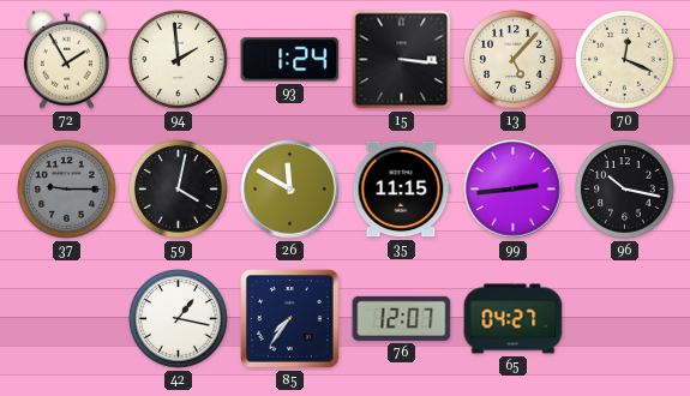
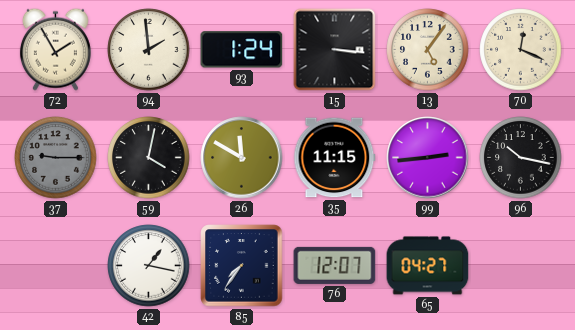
13: 5:07 -> 5:06 (428, 50)
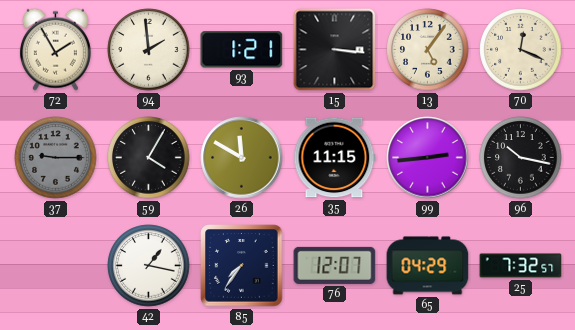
93: 1:24 -> 1:21 (242, 50)
59: 4:02 -> 4:05 (149, 158)
65: 04:27 -> 04:29 (428, 266)
25: none -> 7:32 (521, 266)
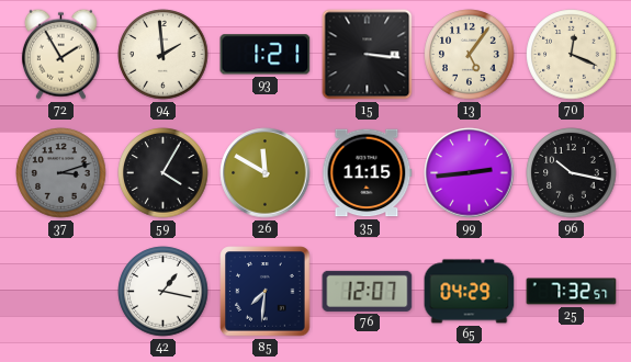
37: 9:15 -> 3:12 (61, 173)
85: 7:36 -> 7:31 (266, 292)
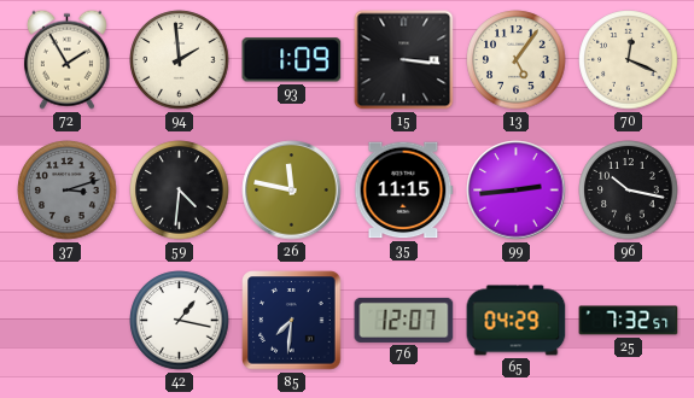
93: 1:21 -> 1:09 (292, 60)
59: 4:05 -> 4:31 (180, 191)
26: 11:50 -> 11:47 (292, 191)
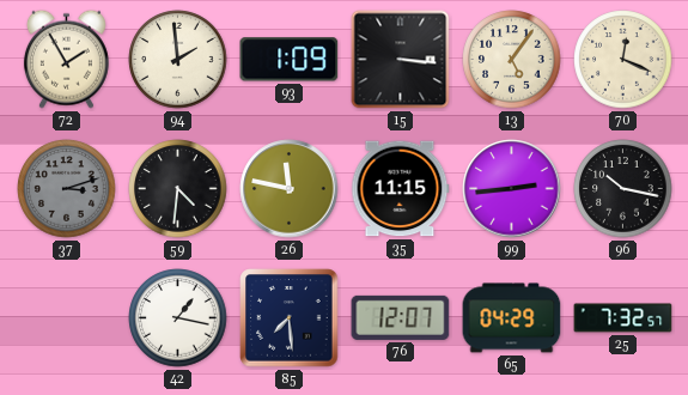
85: 7:31 -> 7:29 (290, 318)
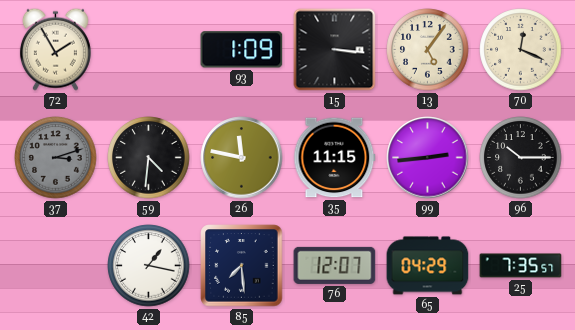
94: 1:59 -> none (178, 60)
96: 10:17 -> 10:15 (521, 158)
25: 7:32 -> 7:35 (521, 266)
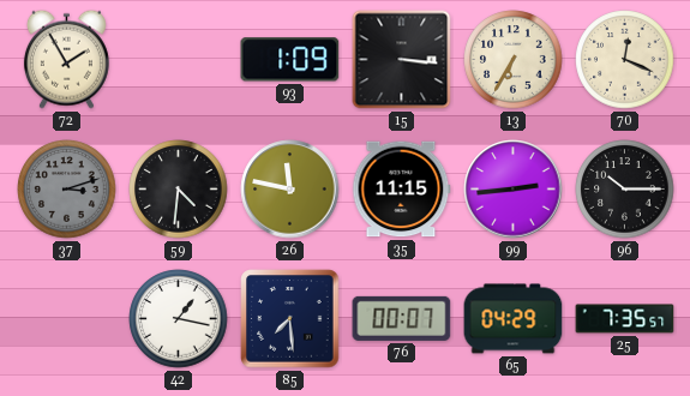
13: 5:06 -> 6:35 (514, 60)
76: 12:07 -> 00:07 (402, 318)
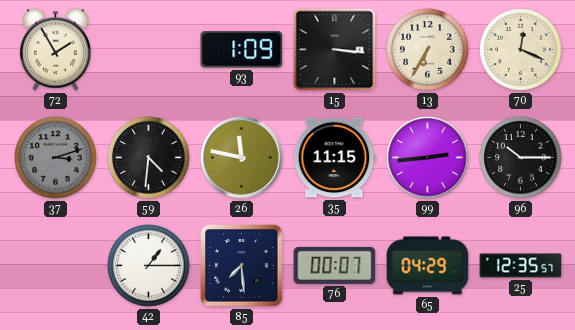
42: 1:17 -> 1:15 (149, 266)
25: 7:35 -> 12:35 (521, 266)
